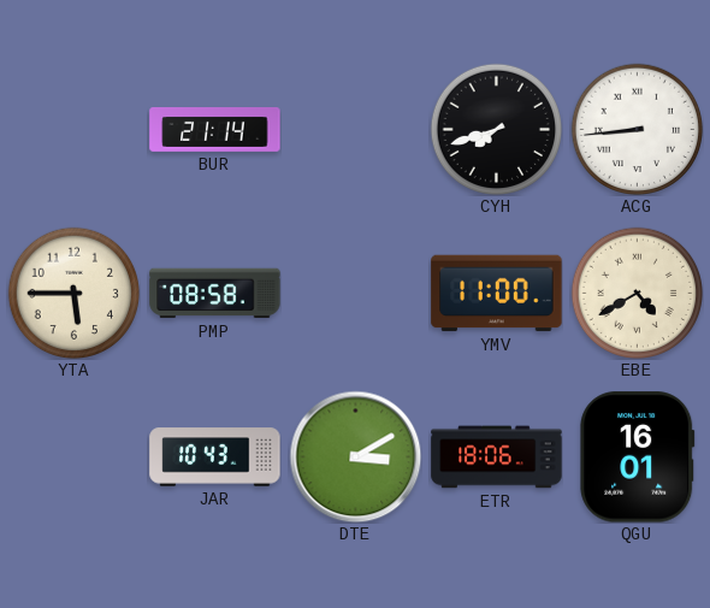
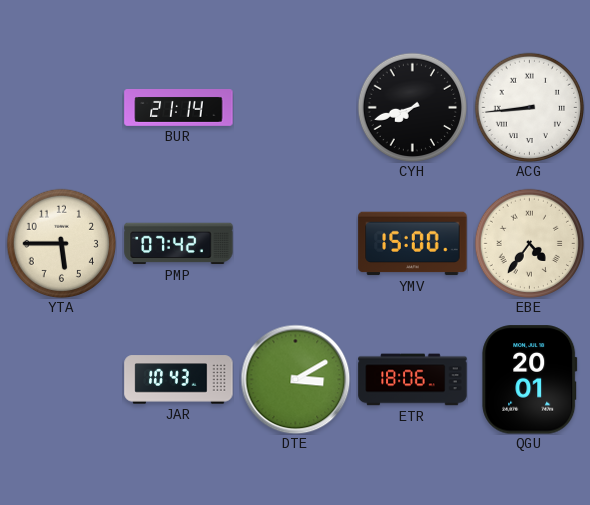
PMP: 08:58 -> 07:42 (179, 244)
YMV: 11:00 -> 15:00 (413, 244)
EBE: 4:40 -> 4:36 (529, 243)
QGU: 16:01 -> 20:01 (530, 380)
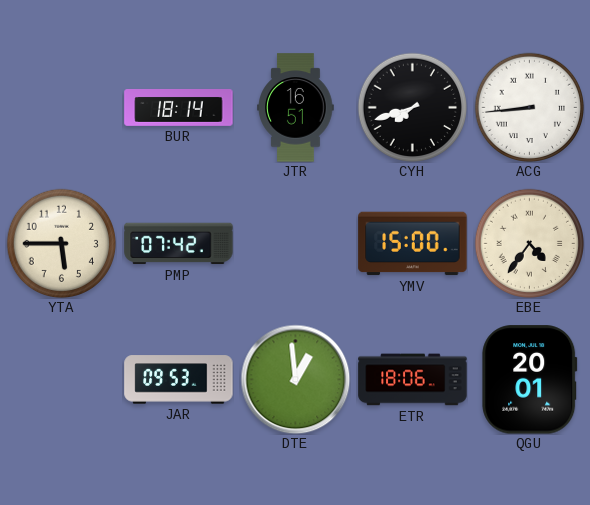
BUR: 21:14 -> 18:14 (179, 108)
JTR: none -> 16:51 (296, 108)
JAR: 10:43 -> 09:53 (179, 380)
DTE: 3:10 -> 12:59 (295, 379)
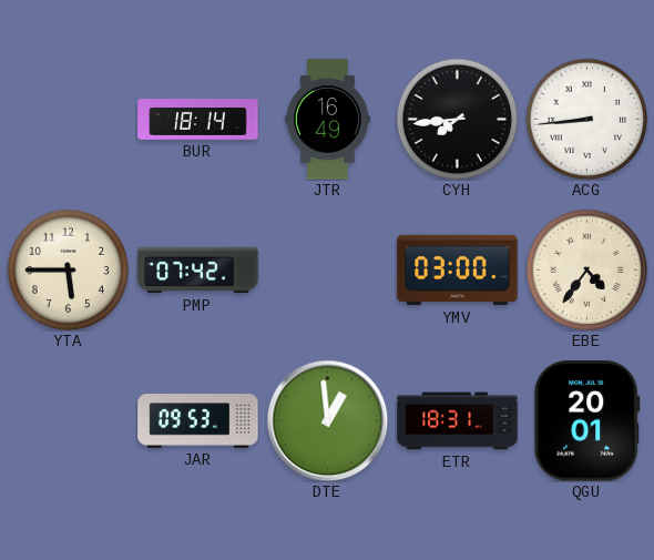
JTR: 16:51 -> 16:49 (328, 120)
CYH: 7:42 -> 7:44 (457, 119)
YMV: 15:00 -> 03:00 (458, 271)
ETR: 18:06 -> 18:31 (458, 421)
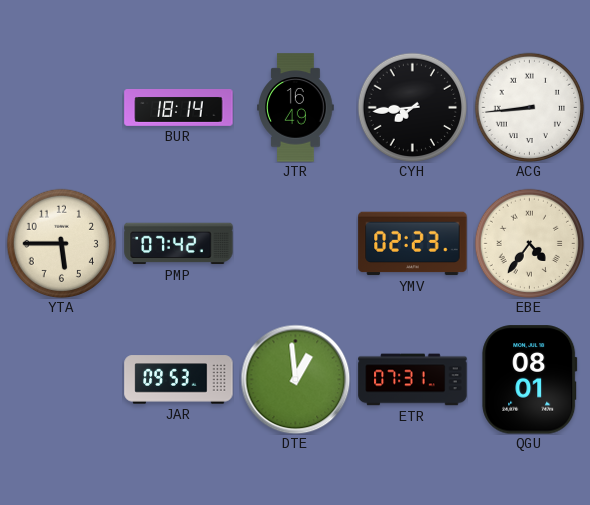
YMV: 03:00 -> 02:23 (413, 244)
ETR: 18:31 -> 07:31 (413, 380)
QGU: 20:01 -> 08:01 (530, 380)
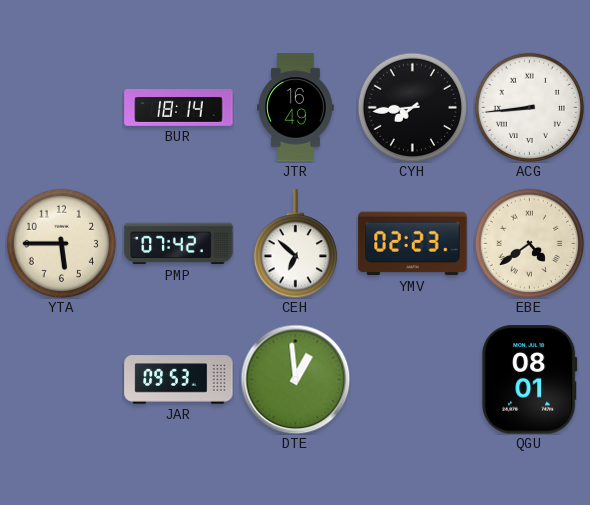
CEH: none -> 6:52 (295, 244)
EBE: 4:36 -> 4:39 (529, 243)
ETR: 07:31 -> none (413, 380)
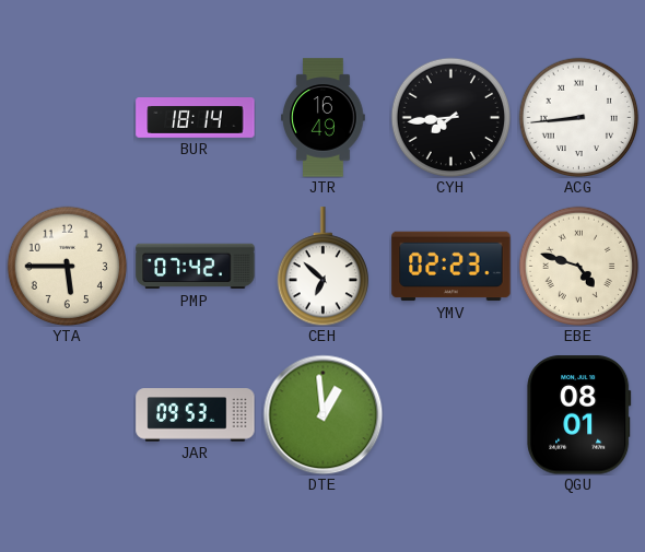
EBE: 4:39 -> 4:48 (578, 266)
